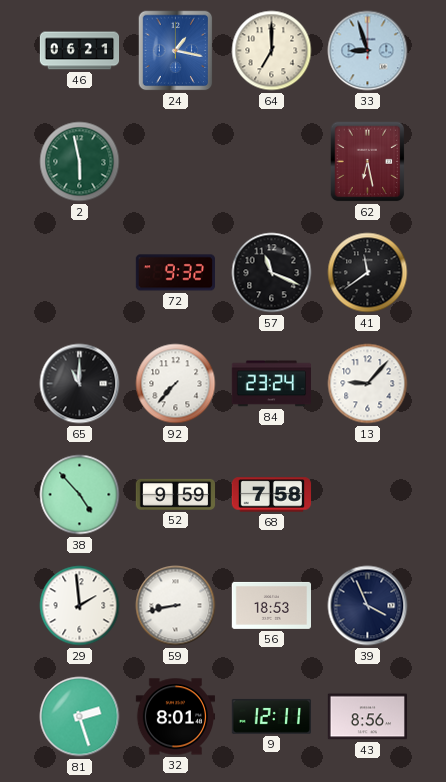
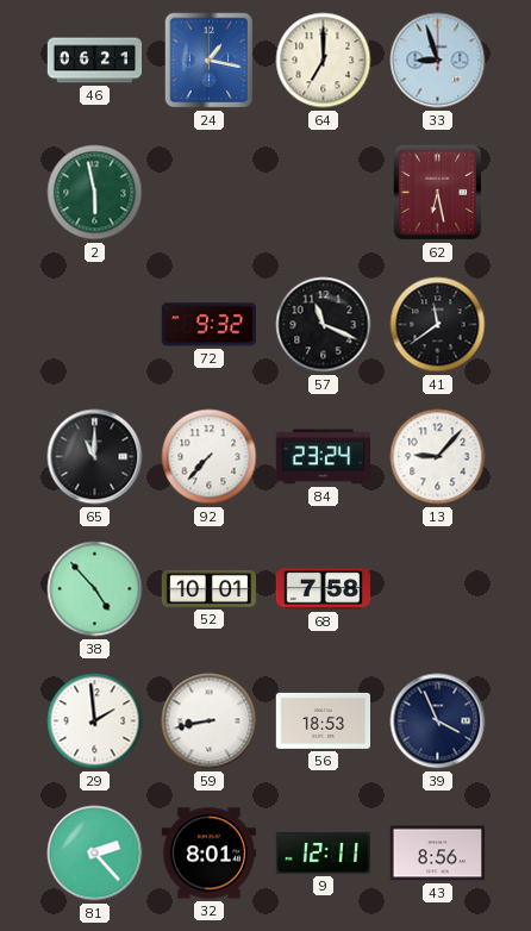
52: 9:59 -> 10:01 (210, 588)
81: 2:27 -> 2:23 (95, 854)
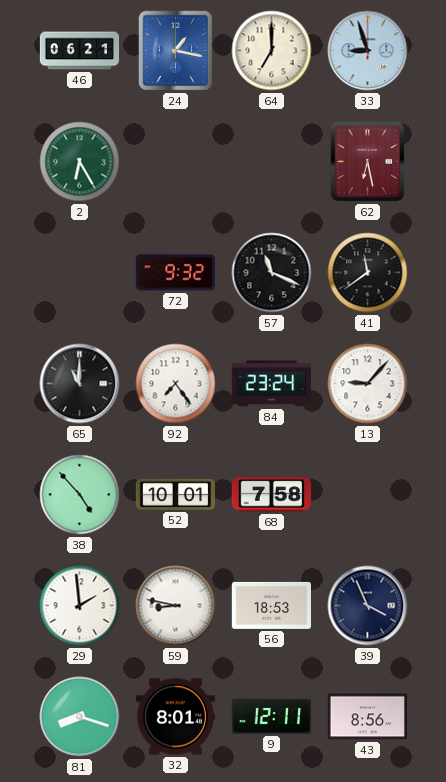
2: 5:58 -> 6:25 (80, 162)
92: 7:37 -> 7:24 (176, 384)
59: 8:43 -> 8:47 (176, 606)
81: 2:23 -> 8:18 (80, 717)
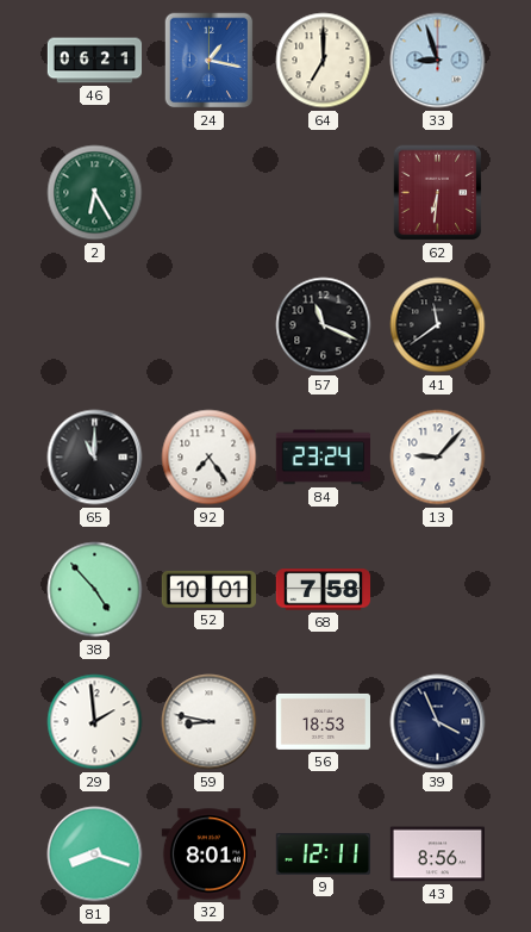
62: 6:28 -> 6:31 (438, 193)
72: 9:32 -> none (175, 273)
